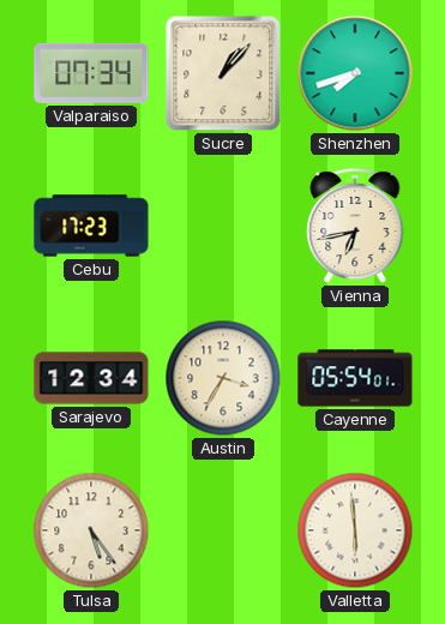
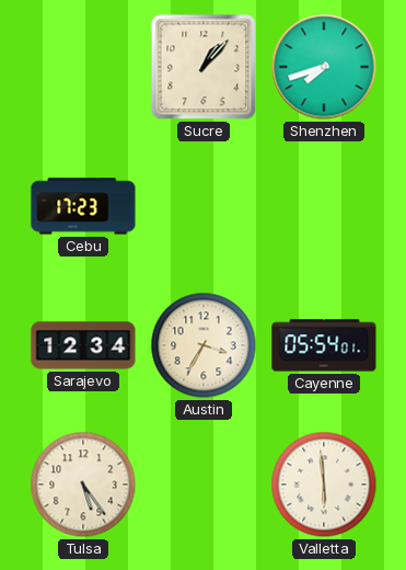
Valparaiso: 07:34 -> none (91, 73)
Vienna: 6:43 -> none (355, 226)
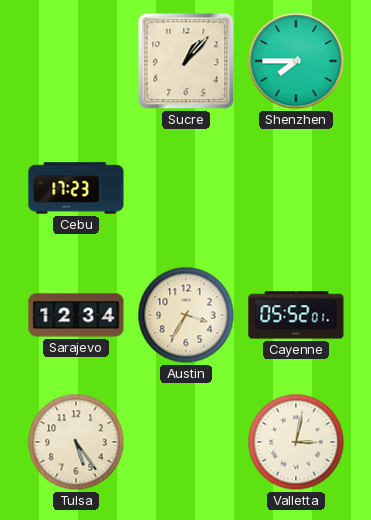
Shenzhen: 7:42 -> 7:45 (296, 61)
Cayenne: 05:54 -> 05:52 (296, 315)
Valletta: 5:59 -> 3:02 (296, 442)
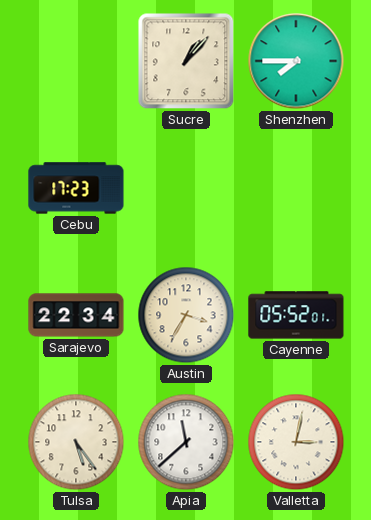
Sarajevo: 12:34 -> 22:34 (76, 315)
Apia: none -> 11:38 (186, 442)
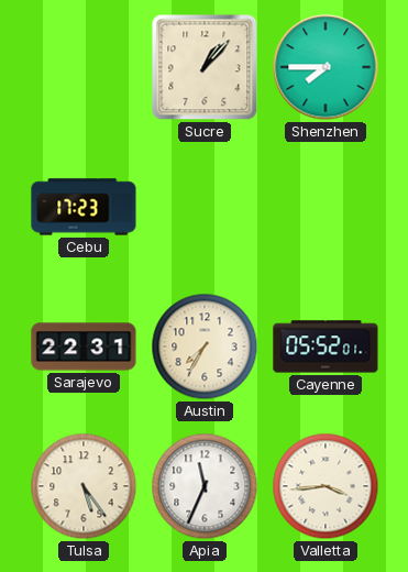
Sarajevo: 22:34 -> 22:31 (84, 346)
Austin: 3:35 -> 7:35 (205, 346)
Apia: 11:38 -> 11:34 (205, 486)
Valletta: 3:02 -> 3:44 (326, 486)
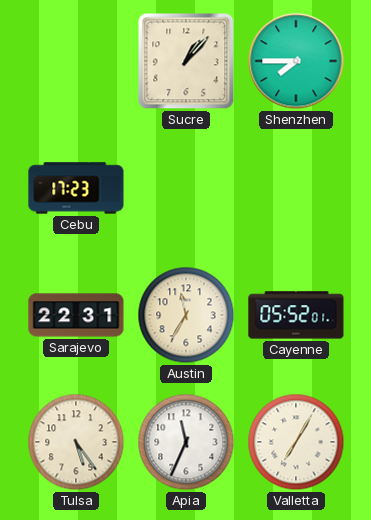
Austin: 7:35 -> 11:35 (186, 315)
Valletta: 3:44 -> 7:05 (296, 442)
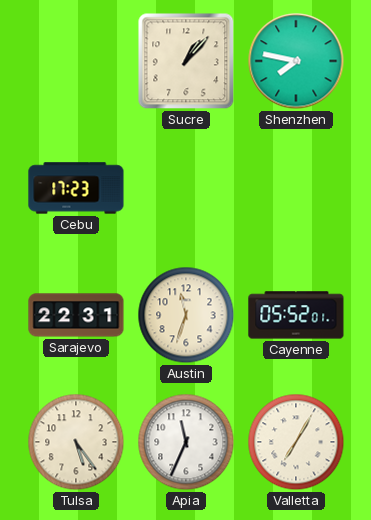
Shenzhen: 7:45 -> 7:47 (296, 61)
Austin: 11:35 -> 11:33 (186, 315)
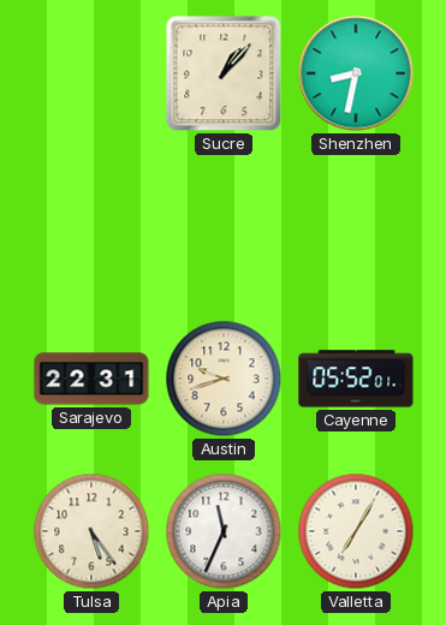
Shenzhen: 7:47 -> 8:32 (356, 73)
Cebu: 17:23 -> none (76, 188)
Austin: 11:33 -> 9:42 (224, 379)
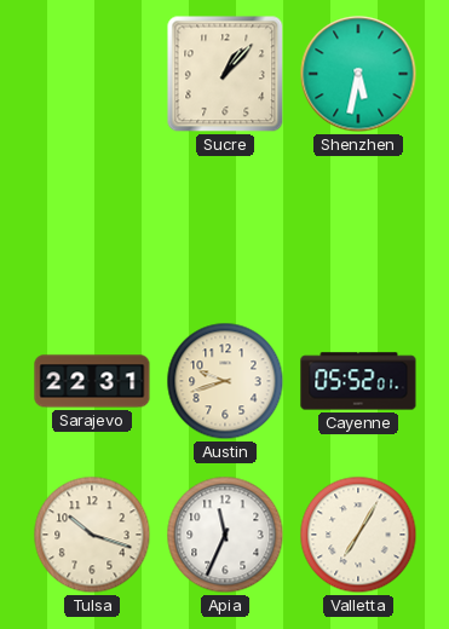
Shenzhen: 8:32 -> 5:32 (358, 74)
Tulsa: 5:24 -> 10:18 (92, 535)
